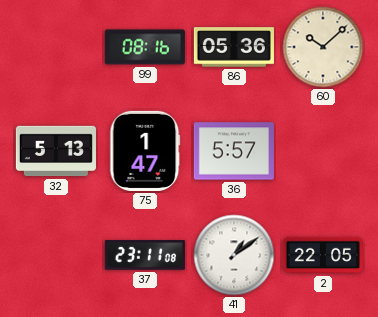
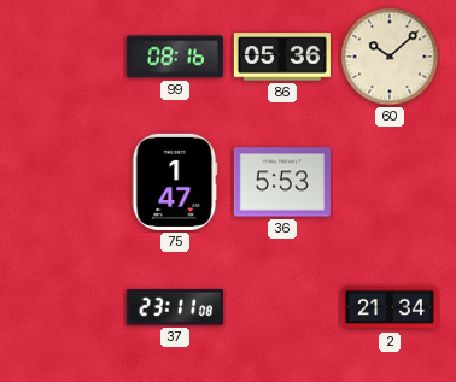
32: 5:13 -> none (56, 151)
36: 5:57 -> 5:53 (282, 182)
41: 1:09 -> none (234, 255)
2: 22:05 -> 21:34 (390, 307)
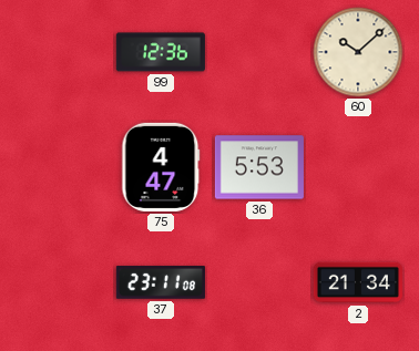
99: 08:16 -> 12:36 (161, 52)
86: 05:36 -> none (282, 57)
75: 1:47 -> 4:47 (161, 167)
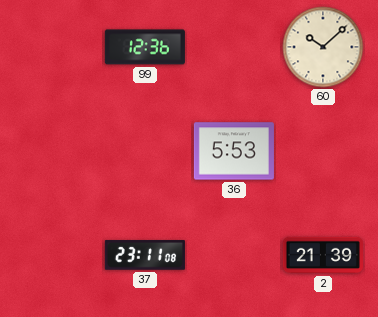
75: 4:47 -> none (161, 167)
2: 21:34 -> 21:39 (323, 255)
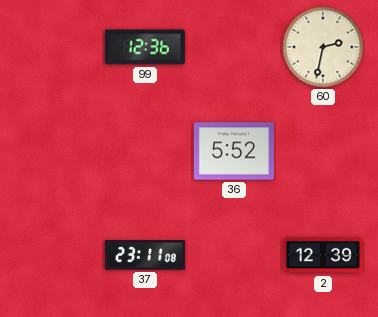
60: 10:08 -> 2:32 (323, 47)
36: 5:53 -> 5:52 (234, 151)
2: 21:39 -> 12:39 (323, 255)
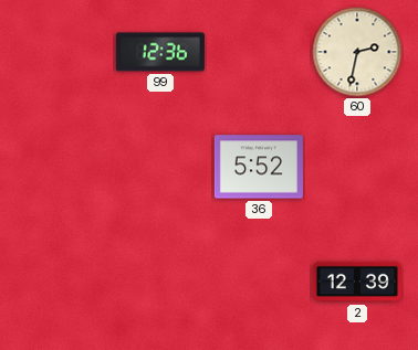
37: 23:11 -> none (145, 255)
